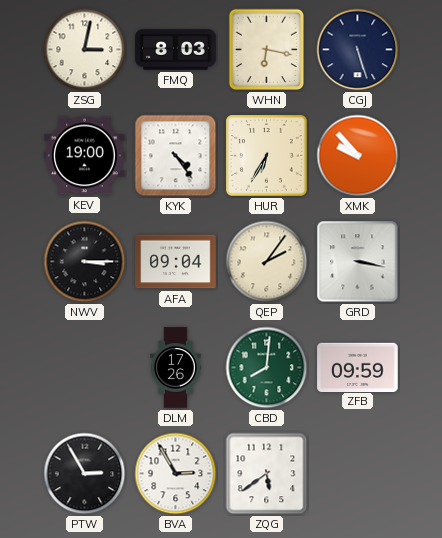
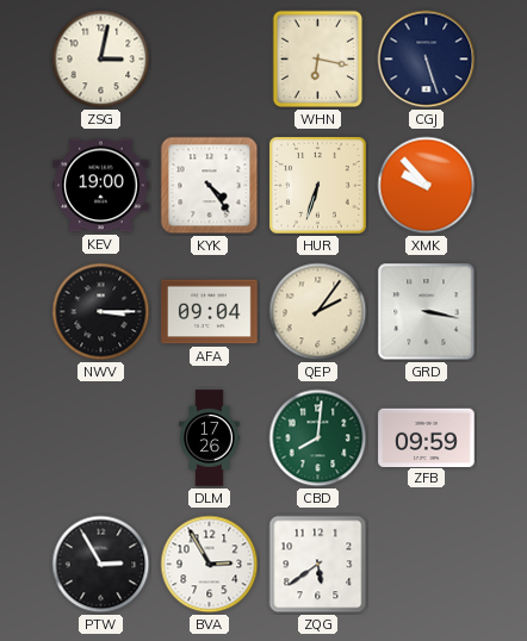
FMQ: 8:03 -> none (176, 50)
HUR: 6:35 -> 6:33 (318, 186)
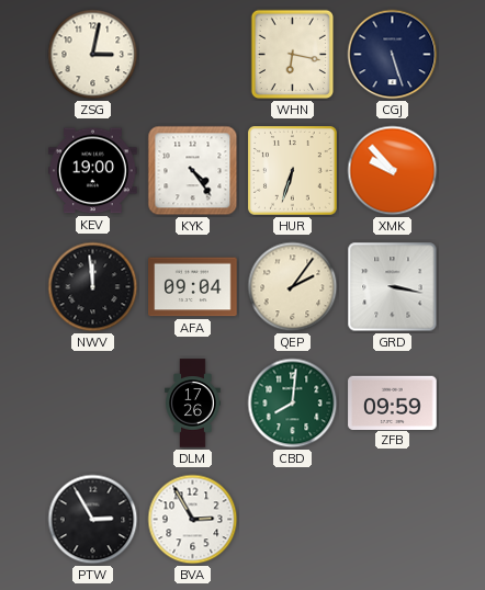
NWV: 3:15 -> 11:59 (93, 287)
ZQG: 5:39 -> none (318, 565)
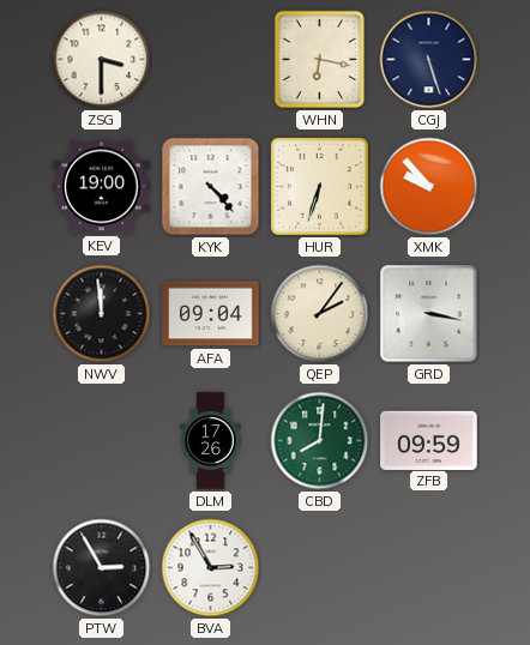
ZSG: 3:02 -> 3:30 (102, 60)
KYK: 4:24 -> 4:23 (211, 187)
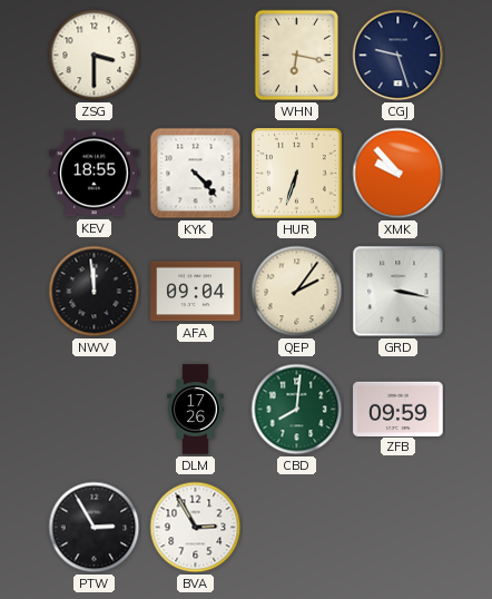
CGJ: 5:27 -> 9:27 (398, 56)
KEV: 19:00 -> 18:55 (95, 174)
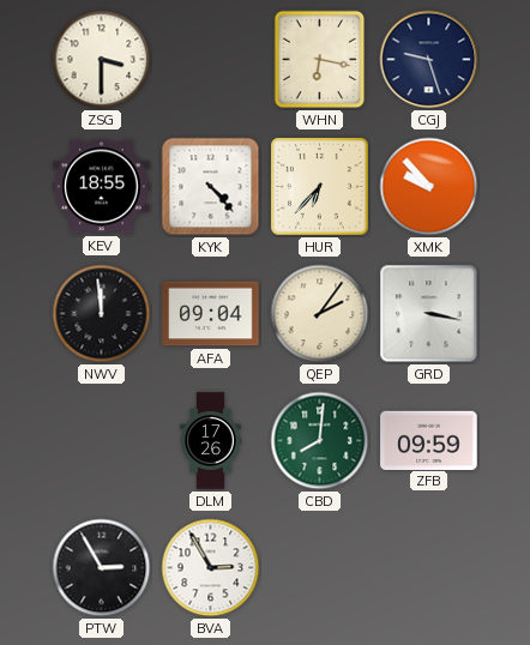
HUR: 6:33 -> 6:37 (320, 187)
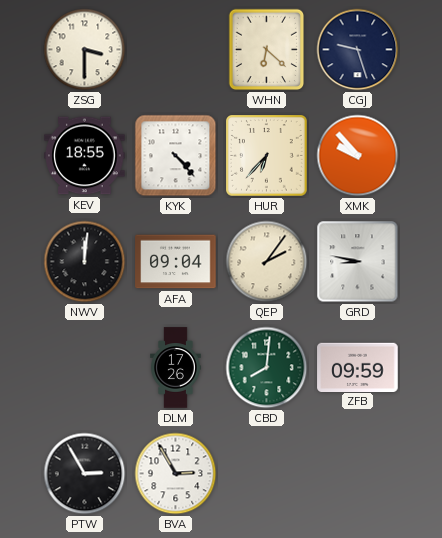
WHN: 6:17 -> 6:22 (267, 50)
NWV: 11:59 -> 12:01 (85, 262)
GRD: 3:17 -> 8:47 (358, 262)
